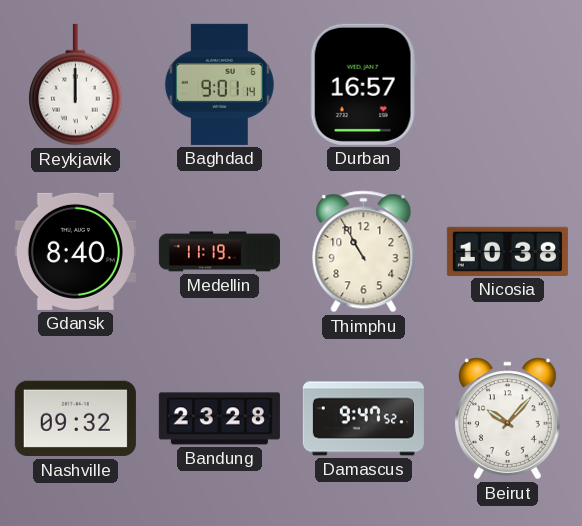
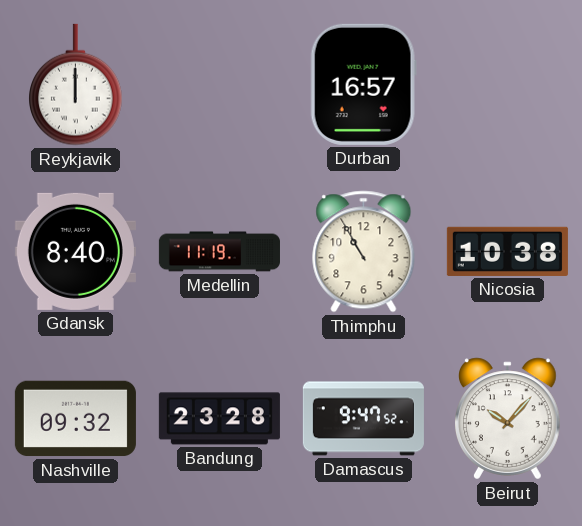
Baghdad: 9:01 -> none (219, 84)
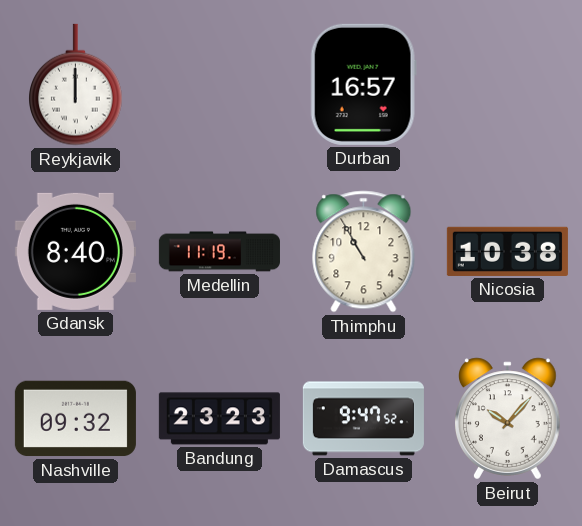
Bandung: 23:28 -> 23:23 (219, 419)
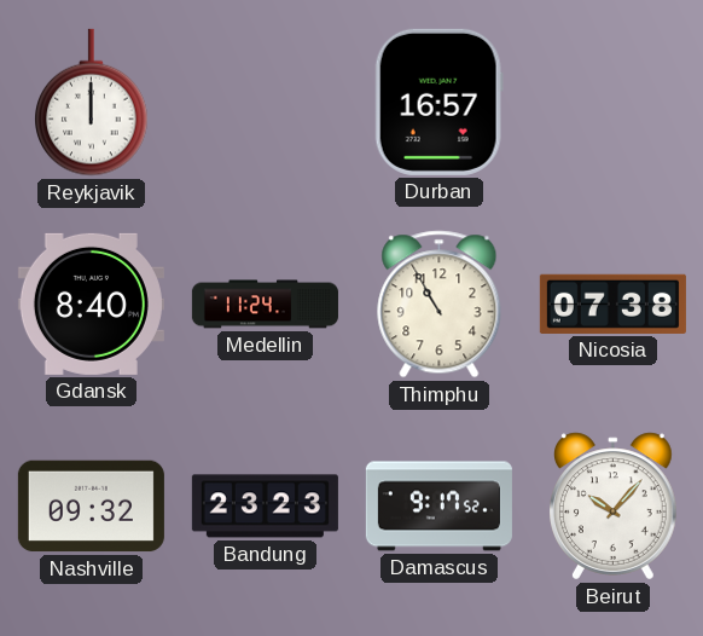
Medellin: 11:19 -> 11:24 (265, 305)
Nicosia: 10:38 -> 07:38 (612, 303)
Damascus: 9:47 -> 9:17 (438, 507)
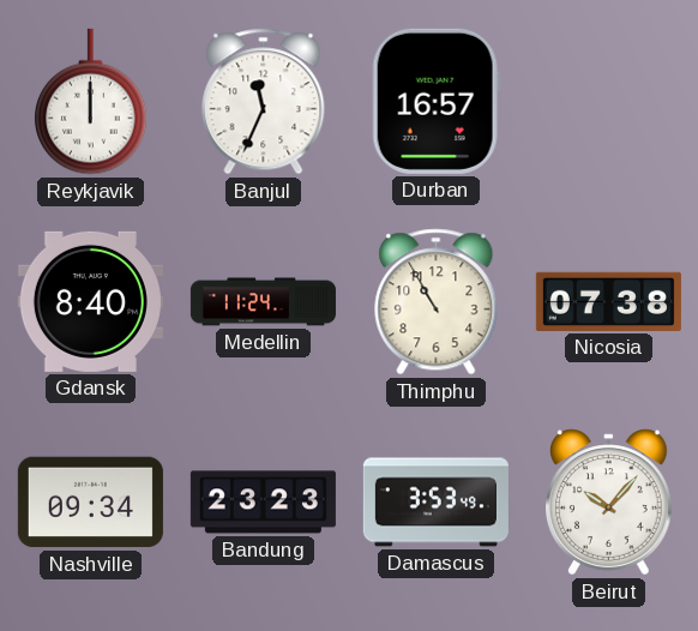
Banjul: none -> 11:34 (264, 102)
Nashville: 09:32 -> 09:34 (90, 503)
Damascus: 9:17 -> 3:53 (435, 503)
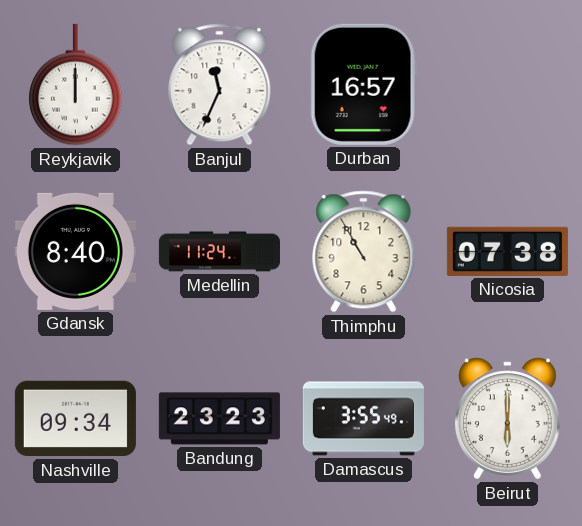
Damascus: 3:53 -> 3:55 (363, 419)
Beirut: 10:07 -> 6:00 (508, 419)
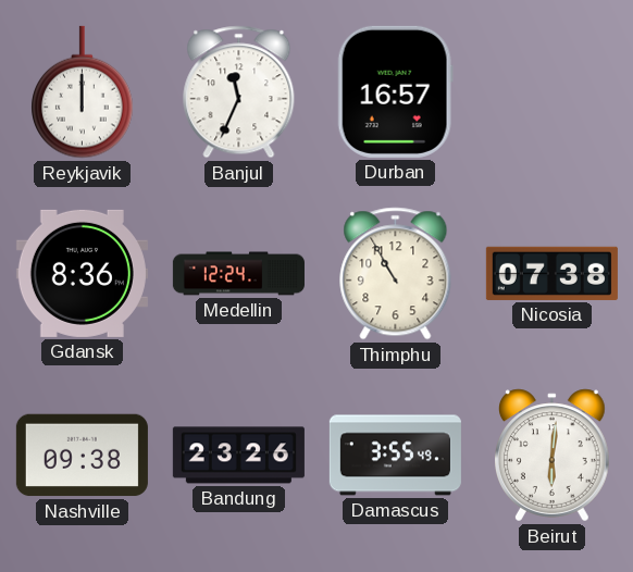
Gdansk: 8:40 -> 8:36 (82, 273)
Medellin: 11:24 -> 12:24 (238, 274)
Nashville: 09:34 -> 09:38 (82, 456)
Bandung: 23:23 -> 23:26 (238, 456)
Beirut: 6:00 -> 6:01 (553, 456)
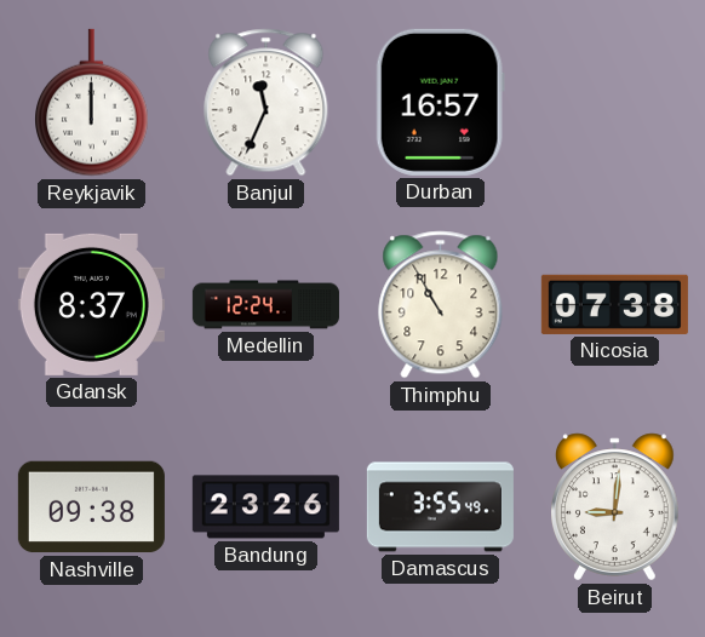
Gdansk: 8:36 -> 8:37 (91, 304)
Beirut: 6:01 -> 9:01 (615, 507)
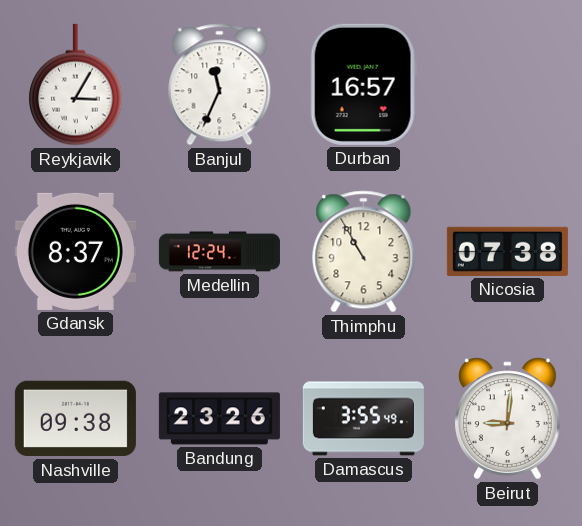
Reykjavik: 12:00 -> 3:05 (76, 85)
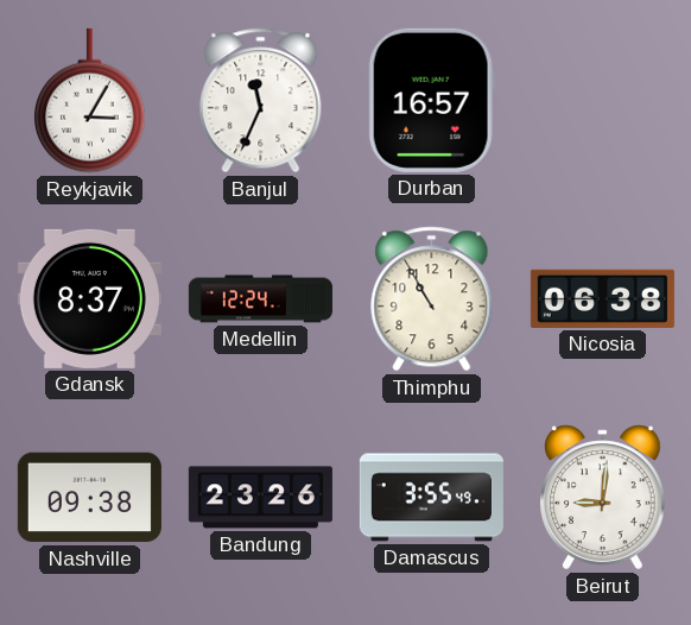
Nicosia: 07:38 -> 06:38 (602, 298)
